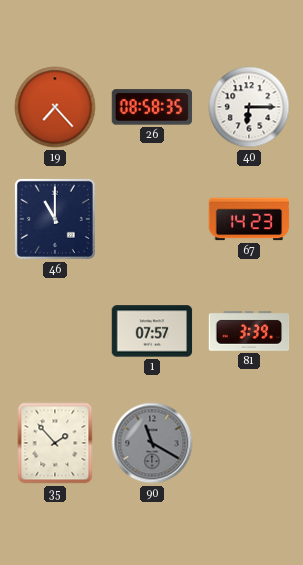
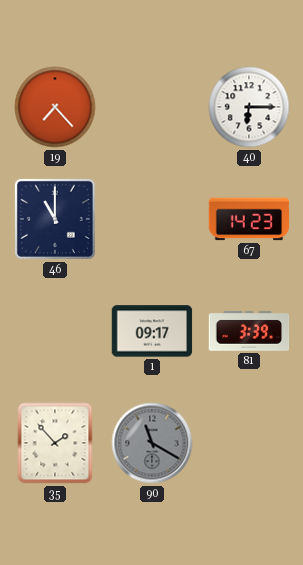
26: 08:58 -> none (152, 107)
1: 07:57 -> 09:17 (152, 331)
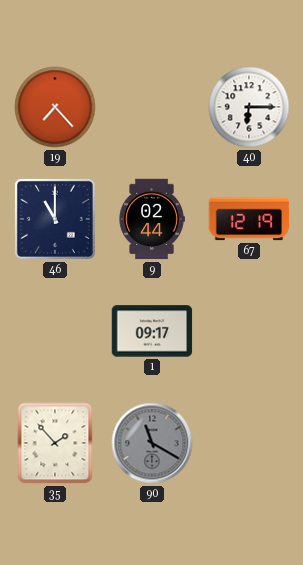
9: none -> 02:44 (152, 219)
67: 14:23 -> 12:19 (249, 219)
81: 3:39 -> none (249, 331)
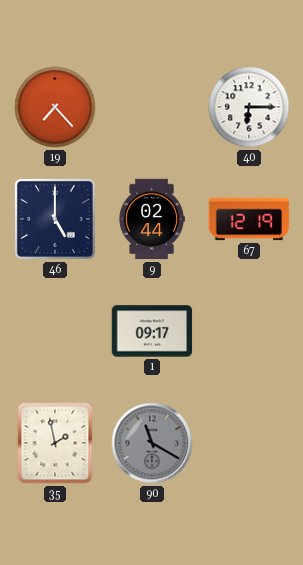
46: 11:00 -> 5:00 (55, 219)
35: 1:53 -> 1:58 (55, 443)
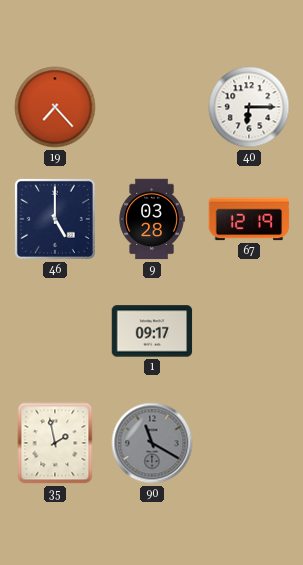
9: 02:44 -> 03:28 (152, 219)
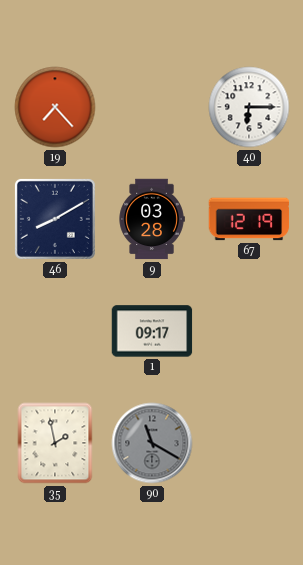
46: 5:00 -> 8:10 (55, 219)
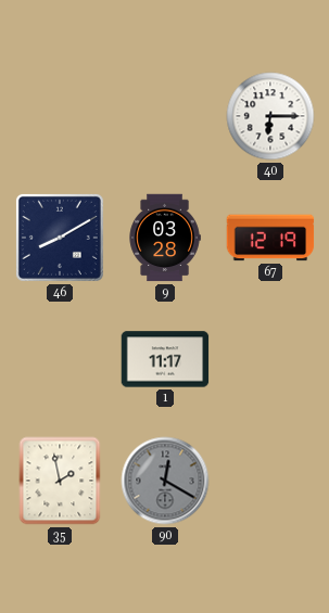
19: 7:23 -> none (55, 107)
1: 09:17 -> 11:17 (165, 359)
90: 11:20 -> 12:20 (165, 481)
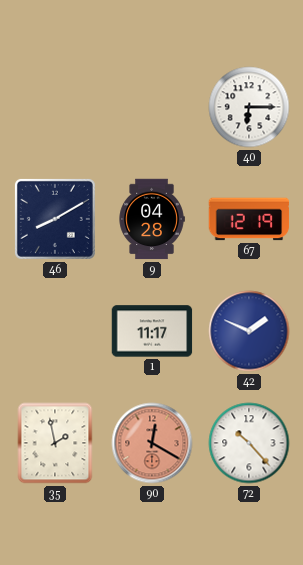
9: 03:28 -> 04:28 (152, 219)
42: none -> 1:49 (249, 331)
90 dial: grey -> salmon (152, 443)
72: none -> 10:23 (249, 443)
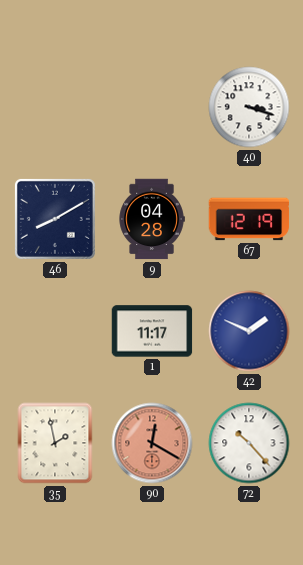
40: 6:15 -> 3:18 (249, 107)
